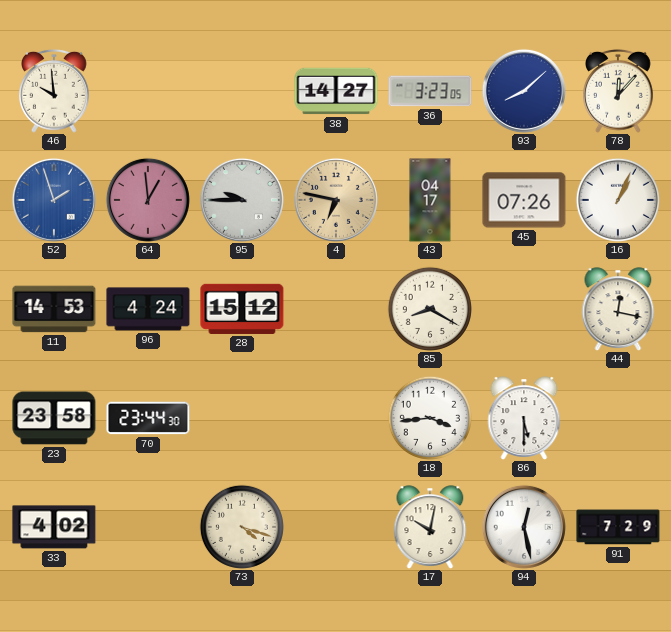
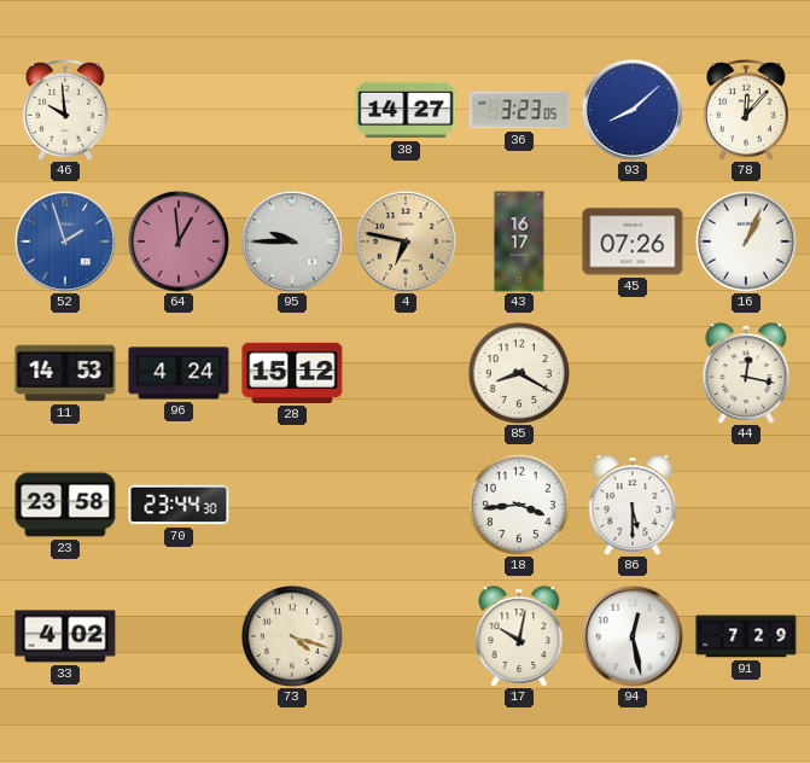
43: 04:17 -> 16:17 (519, 241)
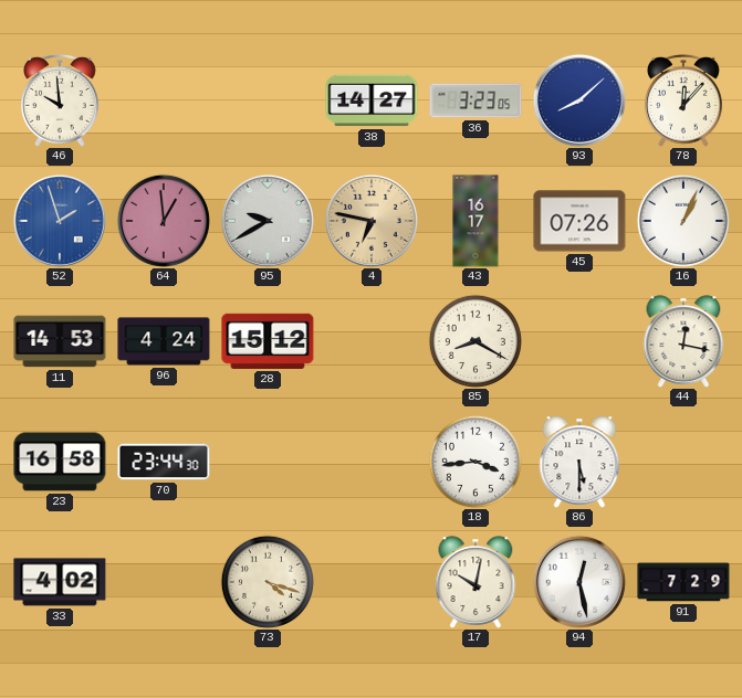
95: 9:45 -> 9:40 (268, 221)
23: 23:58 -> 16:58 (60, 462)
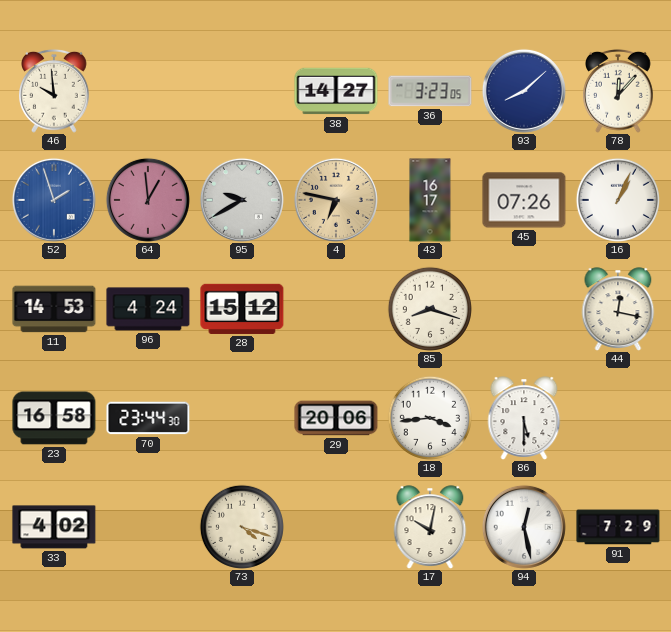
85: 8:20 -> 8:18 (430, 309)
29: none -> 20:06 (336, 418)
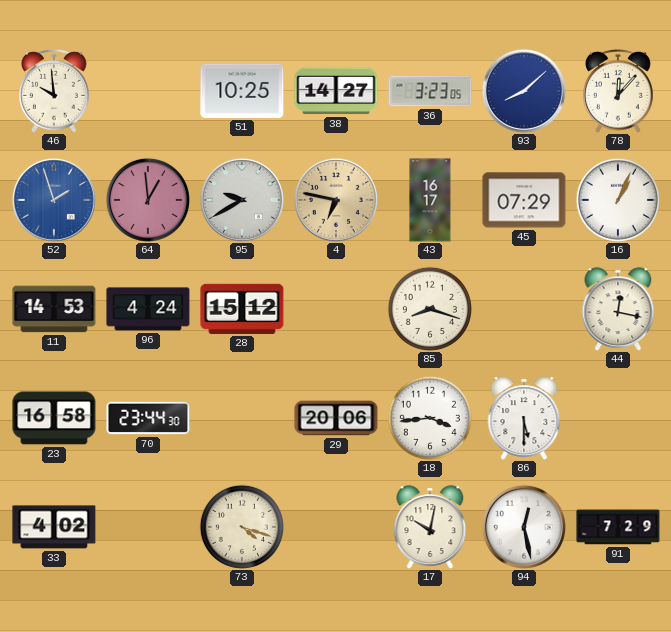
51: none -> 10:25 (242, 91)
45: 07:26 -> 07:29 (524, 200)
